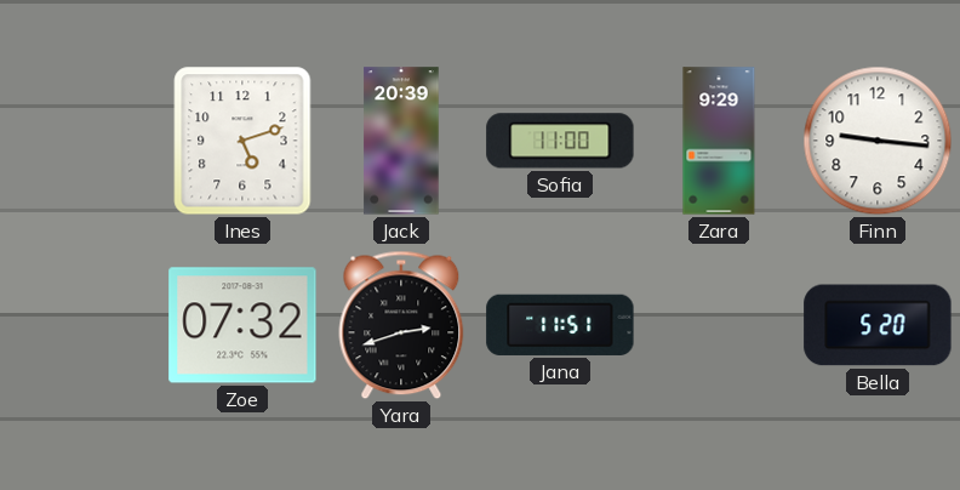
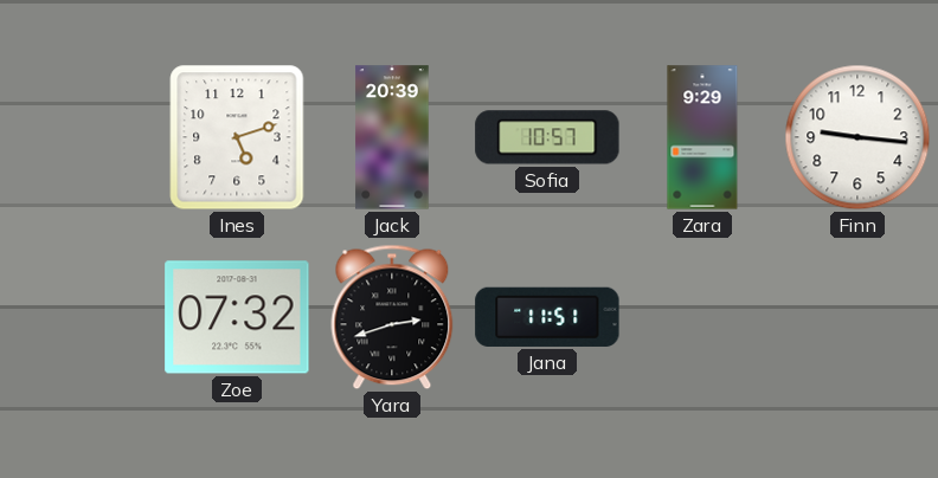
Sofia: 11:00 -> 10:57 (547, 137)
Bella: 5:20 -> none (878, 325)
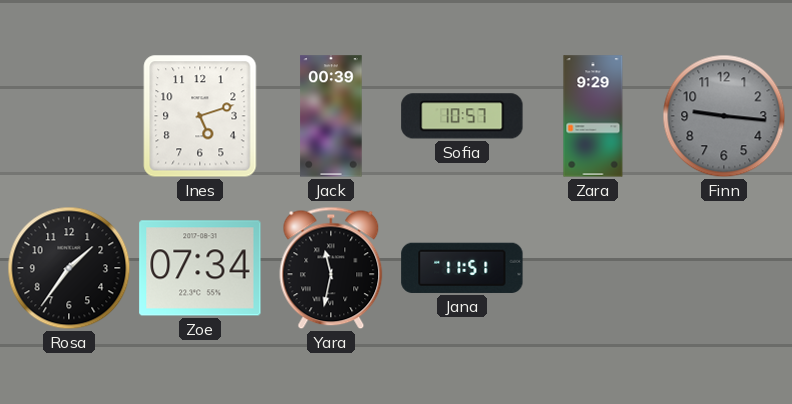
Jack: 20:39 -> 00:39 (331, 116)
Finn dial: white -> grey (724, 116)
Rosa: none -> 1:36 (69, 268)
Zoe: 07:32 -> 07:34 (200, 268)
Yara: 2:42 -> 11:32 (331, 268)
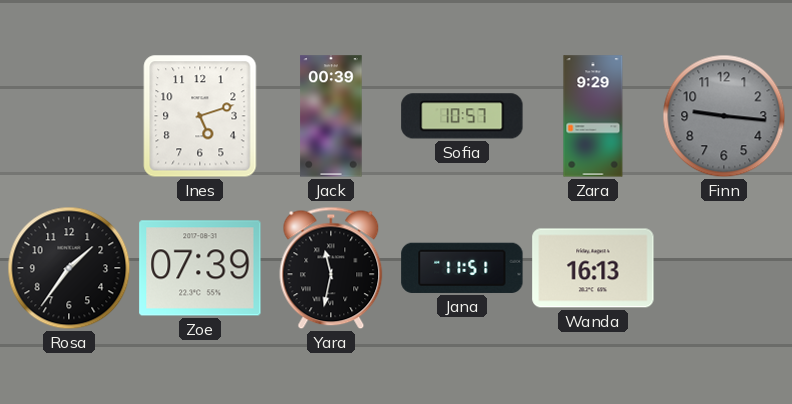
Zoe: 07:34 -> 07:39 (200, 268)
Wanda: none -> 16:13 (593, 268)
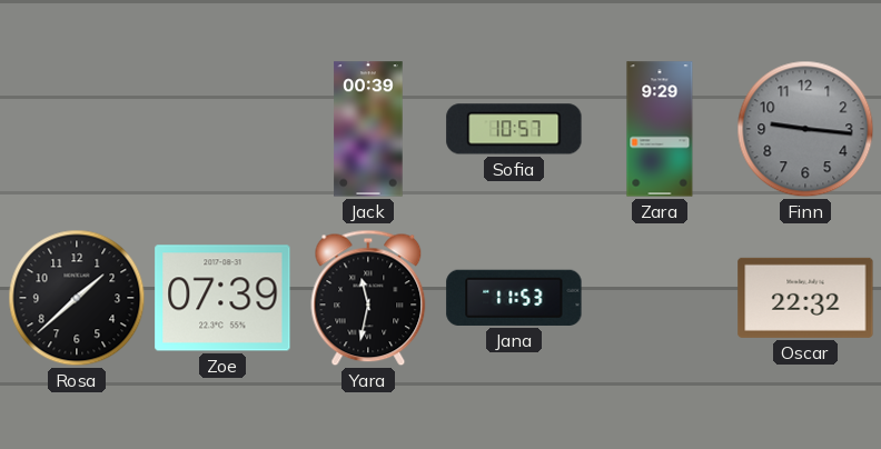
Ines: 5:12 -> none (200, 116)
Rosa: 1:36 -> 1:38 (77, 298)
Jana: 11:51 -> 11:53 (514, 298)
Wanda: 16:13 -> none (593, 268)
Oscar: none -> 22:32 (805, 298)
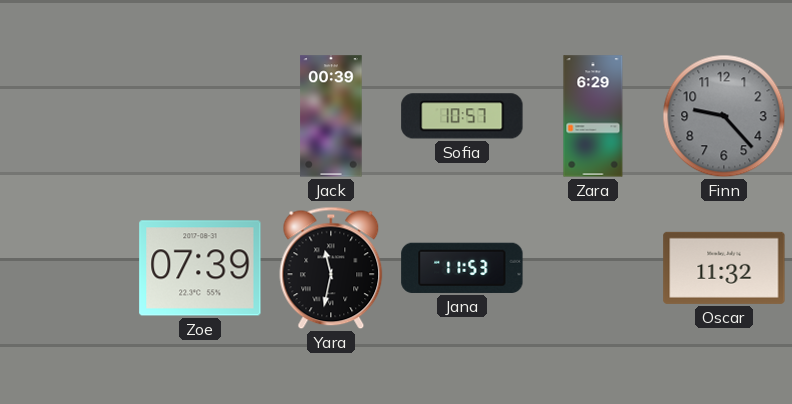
Zara: 9:29 -> 6:29 (593, 116)
Finn: 9:16 -> 9:23 (724, 116)
Rosa: 1:38 -> none (77, 298)
Oscar: 22:32 -> 11:32 (724, 268)
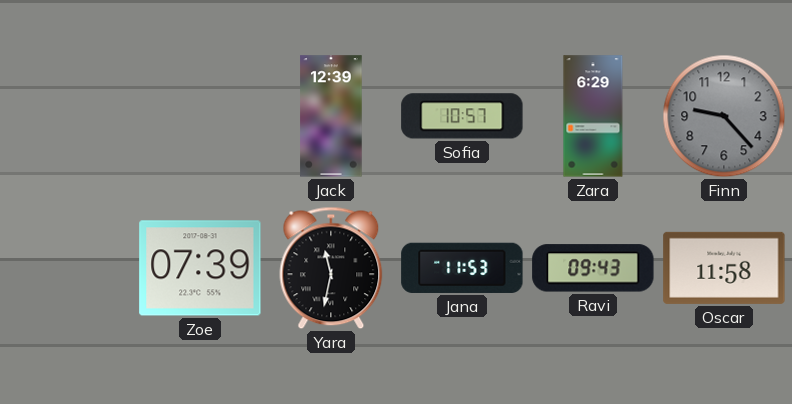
Jack: 00:39 -> 12:39 (331, 116)
Ravi: none -> 09:43 (593, 268)
Oscar: 11:32 -> 11:58 (724, 268)
